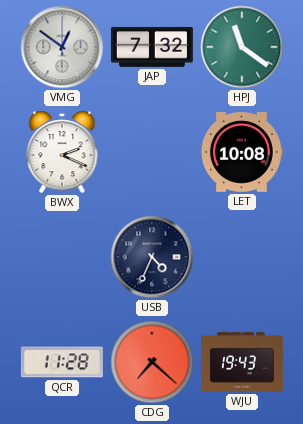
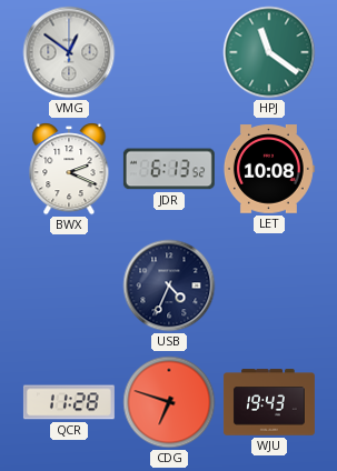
JAP: 7:32 -> none (152, 47)
JDR: none -> 6:13 (169, 169)
CDG: 7:22 -> 6:48 (169, 402)
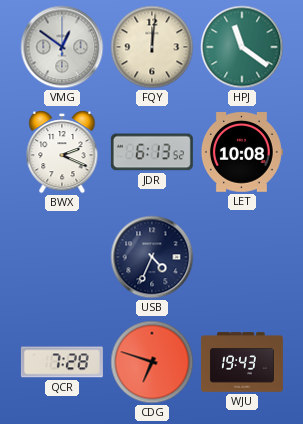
FQY: none -> 12:01 (152, 47)
QCR: 11:28 -> 7:28 (62, 362)
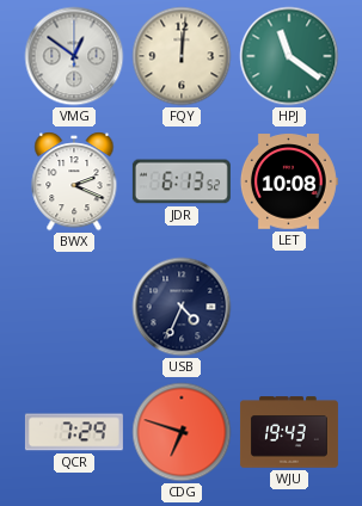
QCR: 7:28 -> 7:29 (74, 432)
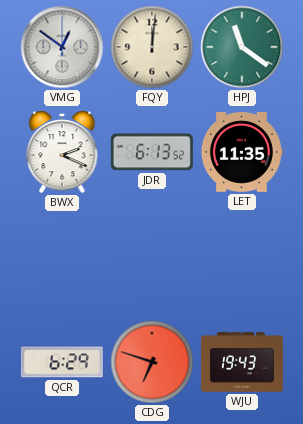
LET: 10:08 -> 11:35 (241, 152)
USB: 4:34 -> none (182, 307)
QCR: 7:29 -> 6:29 (62, 362)
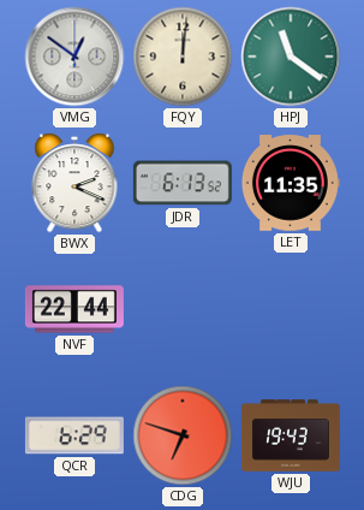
NVF: none -> 22:44 (74, 309)
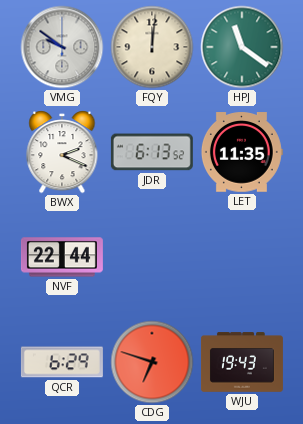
VMG: 12:51 -> 9:51 (62, 47)
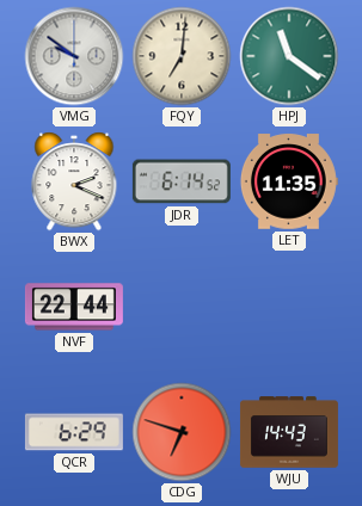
FQY: 12:01 -> 7:01 (182, 56)
JDR: 6:13 -> 6:14 (182, 181)
WJU: 19:43 -> 14:43 (289, 432)
